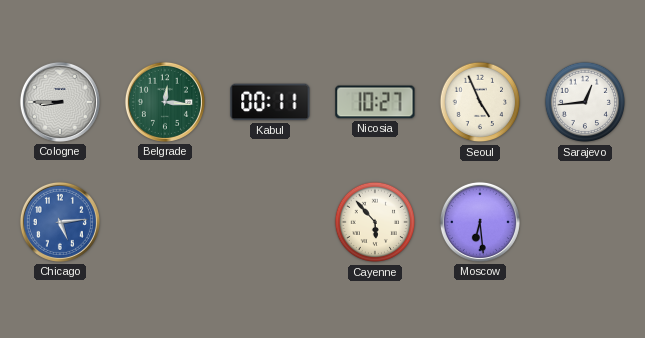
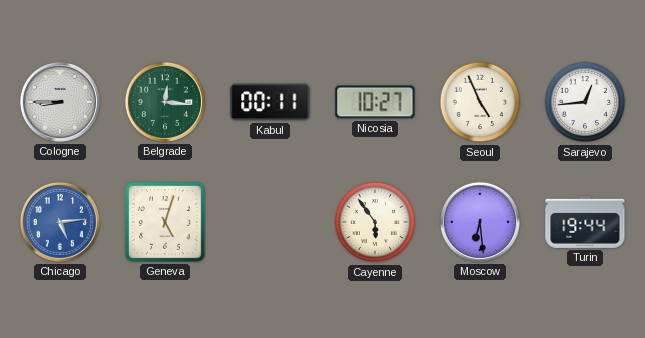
Geneva: none -> 5:03 (166, 223)
Cayenne: 5:53 -> 5:54 (375, 222)
Turin: none -> 19:44 (585, 222)
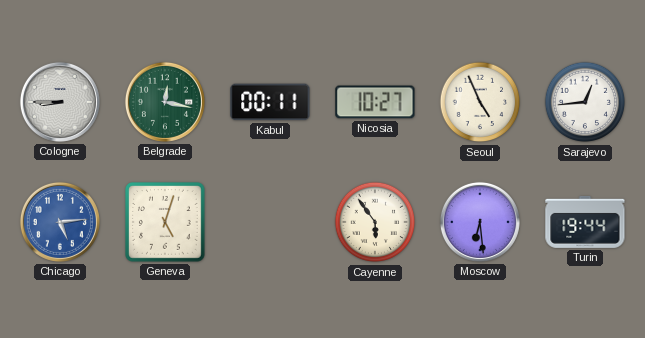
Belgrade: 12:16 -> 12:17 (165, 102)
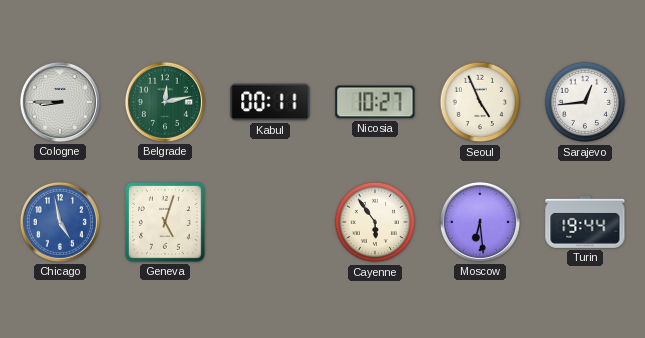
Belgrade: 12:17 -> 12:13 (165, 102)
Chicago: 5:14 -> 4:58 (60, 222)
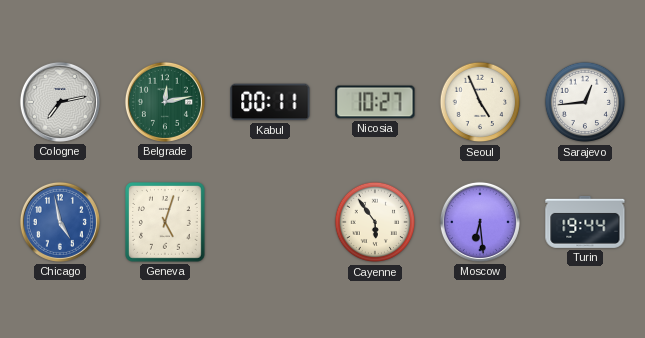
Cologne: 8:45 -> 7:13 (60, 102)
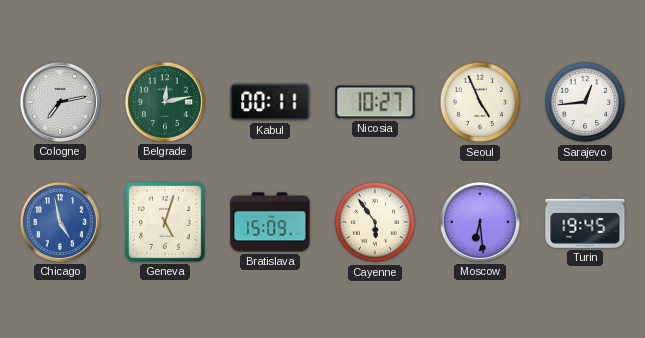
Bratislava: none -> 15:09 (270, 222)
Turin: 19:44 -> 19:45 (585, 222)
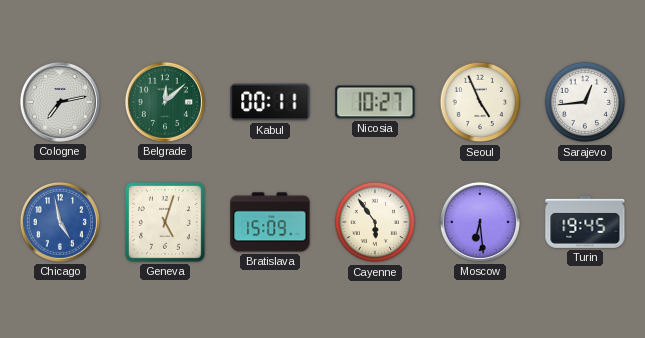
Belgrade: 12:13 -> 12:08 (165, 102)
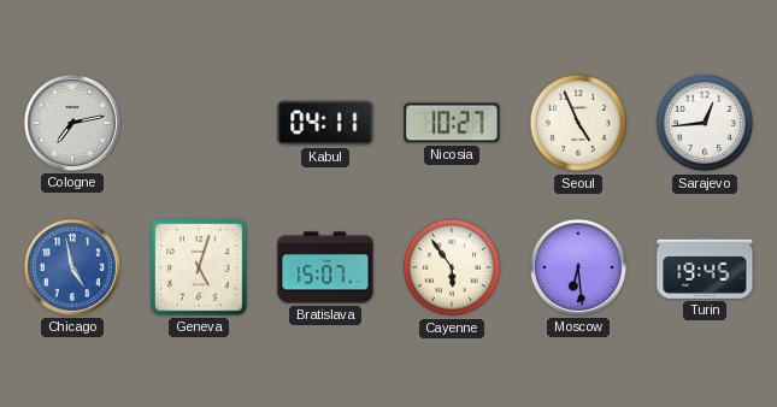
Belgrade: 12:08 -> none (165, 102)
Kabul: 00:11 -> 04:11 (325, 123)
Bratislava: 15:09 -> 15:07 (325, 267)
